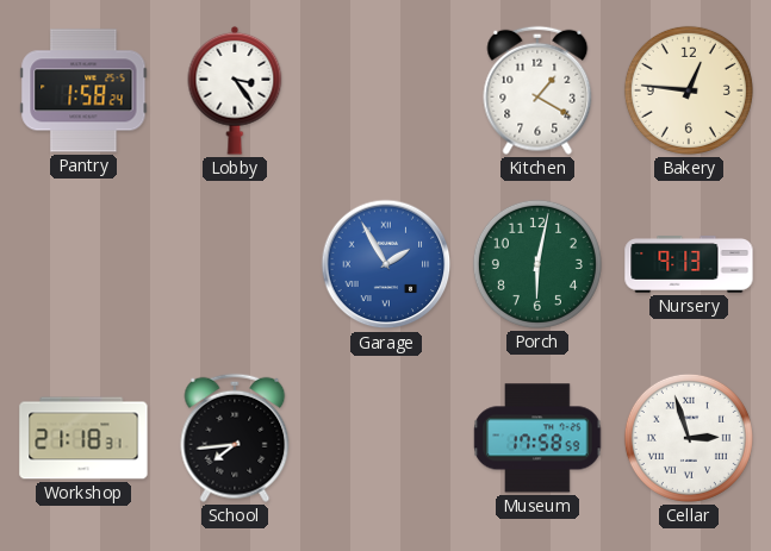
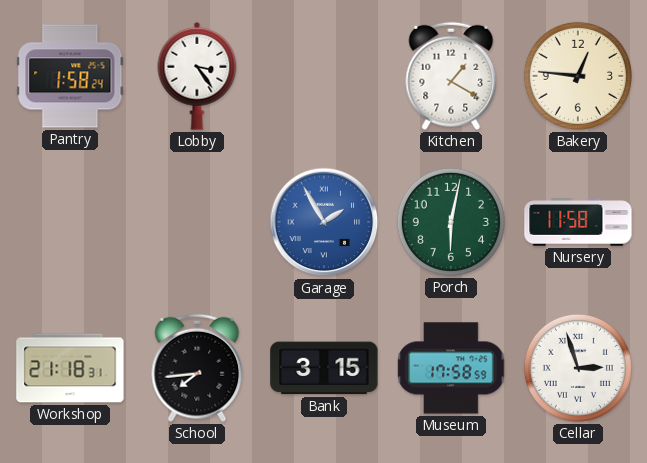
Nursery: 9:13 -> 11:58 (578, 222)
Bank: none -> 3:15 (324, 368)
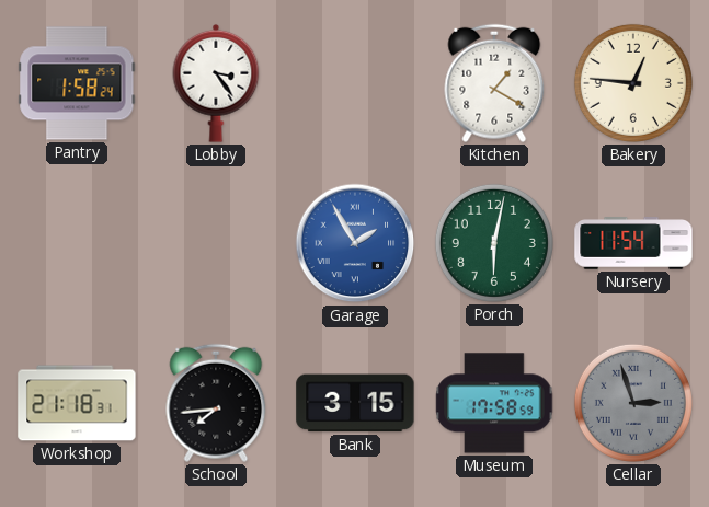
Nursery: 11:58 -> 11:54 (633, 243)
Cellar dial: white -> grey (633, 403)
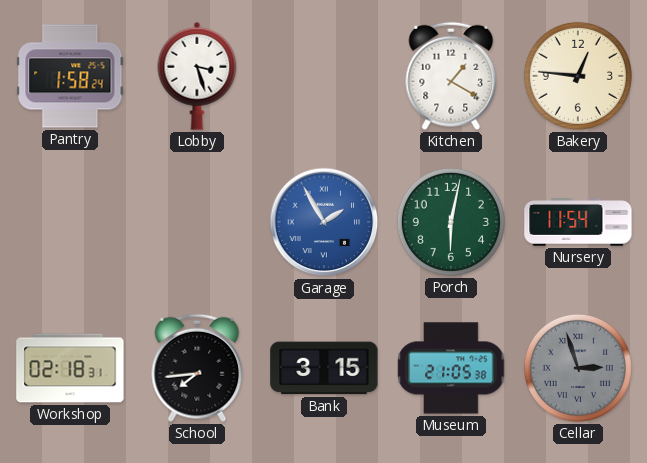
Lobby: 3:24 -> 3:27 (197, 76)
Workshop: 21:18 -> 02:18 (70, 368)
Museum: 17:58 -> 21:05 (451, 368)
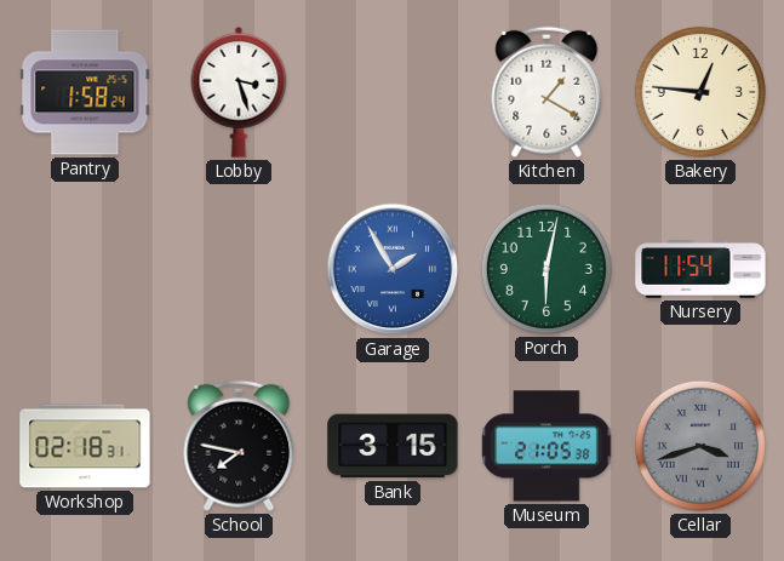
School: 7:44 -> 7:47 (239, 446)
Cellar: 2:57 -> 3:42 (700, 446)
